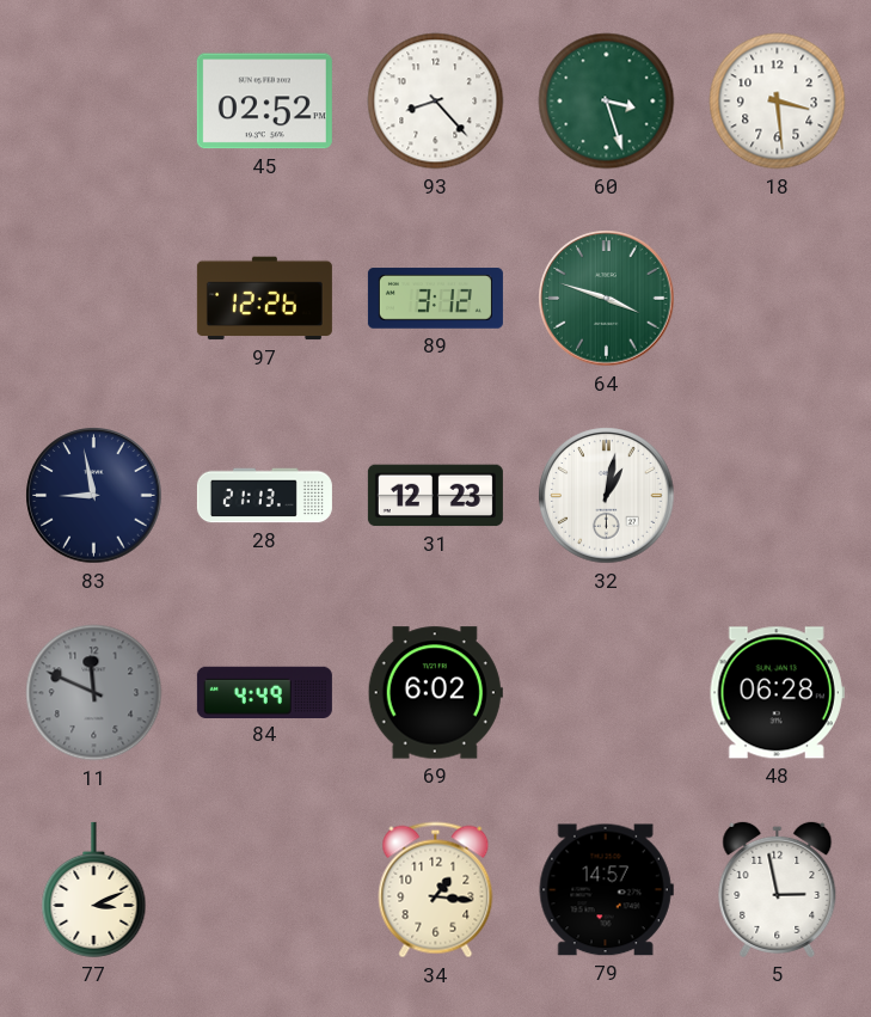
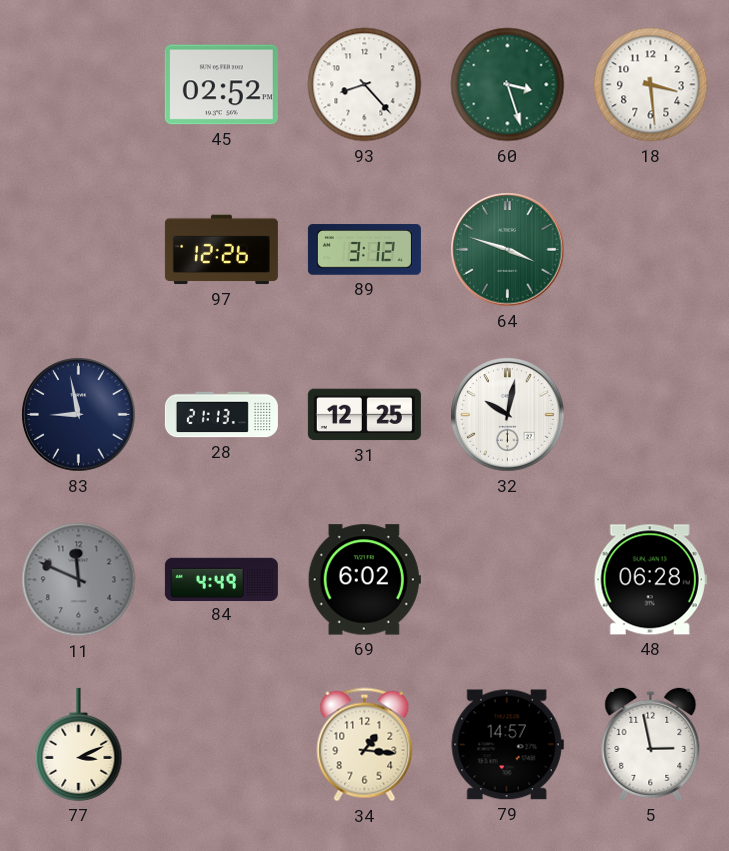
31: 12:23 -> 12:25 (364, 415)
32: 1:02 -> 10:02 (508, 415)
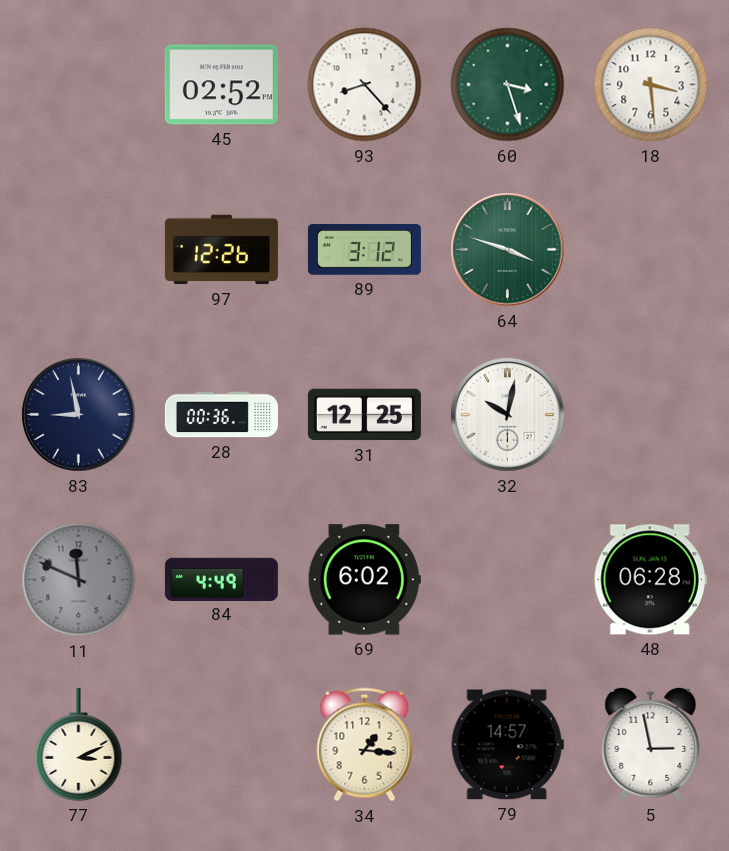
28: 21:13 -> 00:36 (221, 415)
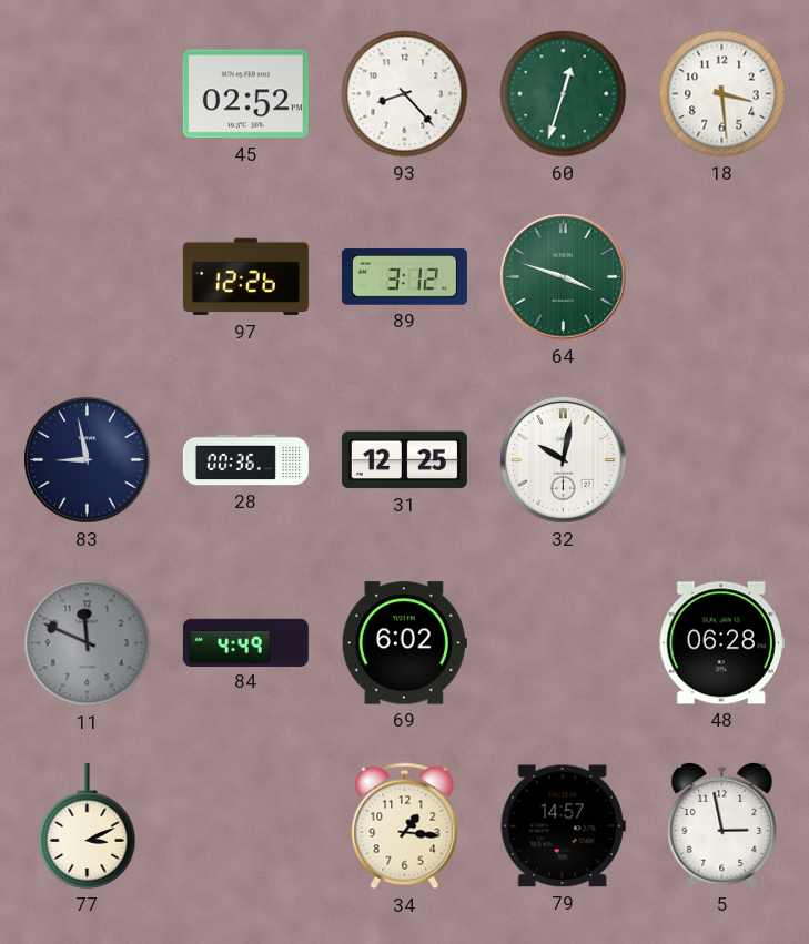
60: 3:27 -> 12:33 (564, 94)
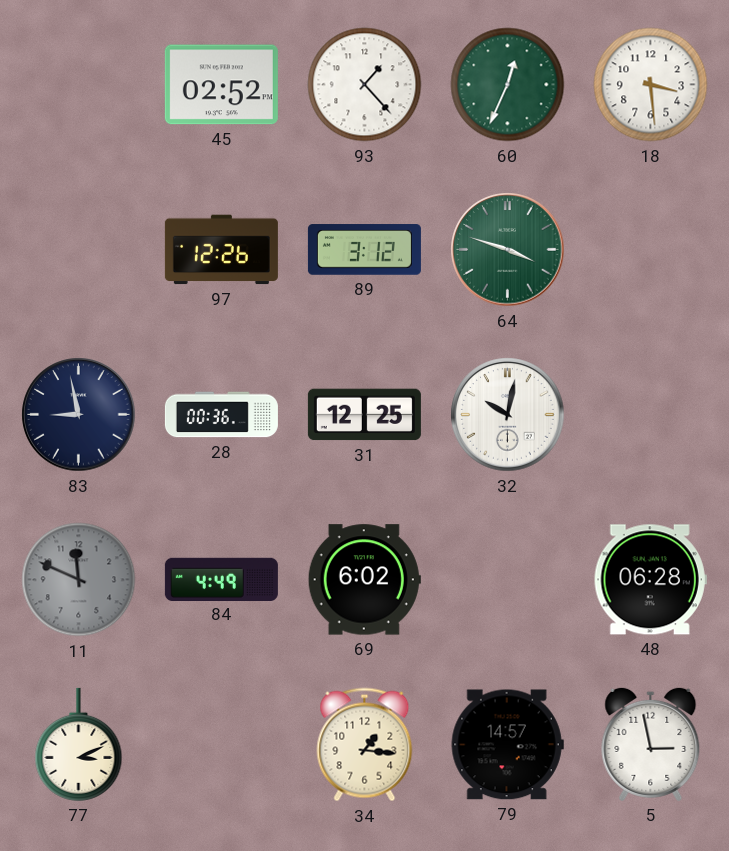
93: 8:23 -> 1:23 (365, 85)
60: 12:33 -> 12:34 (508, 85)
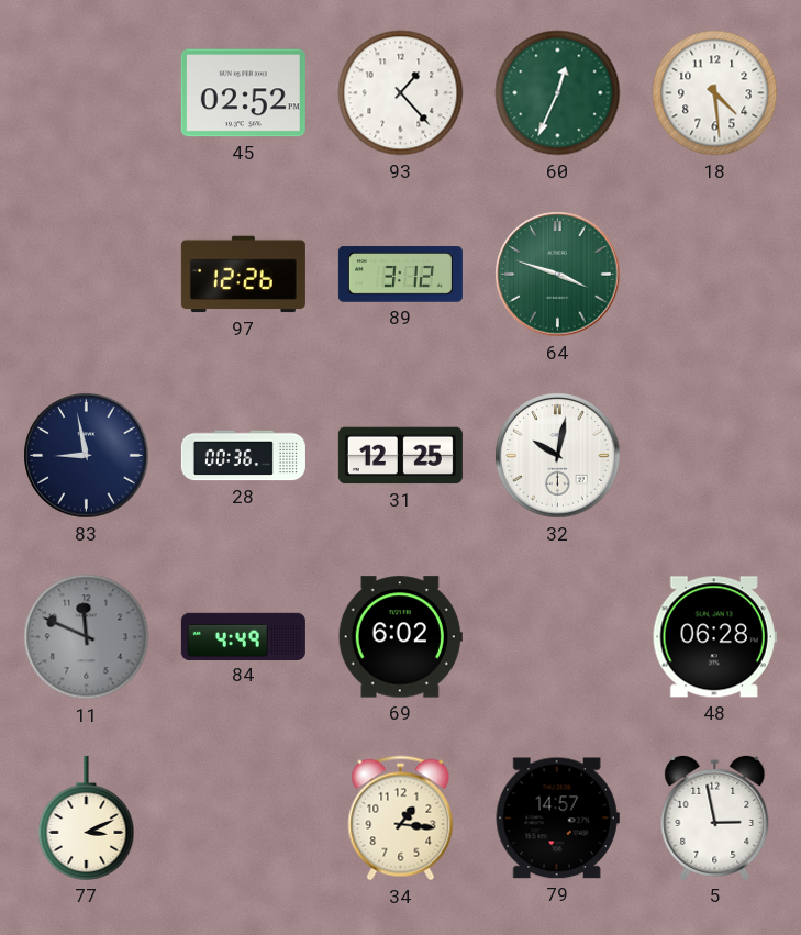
18: 3:29 -> 4:29 (715, 93)
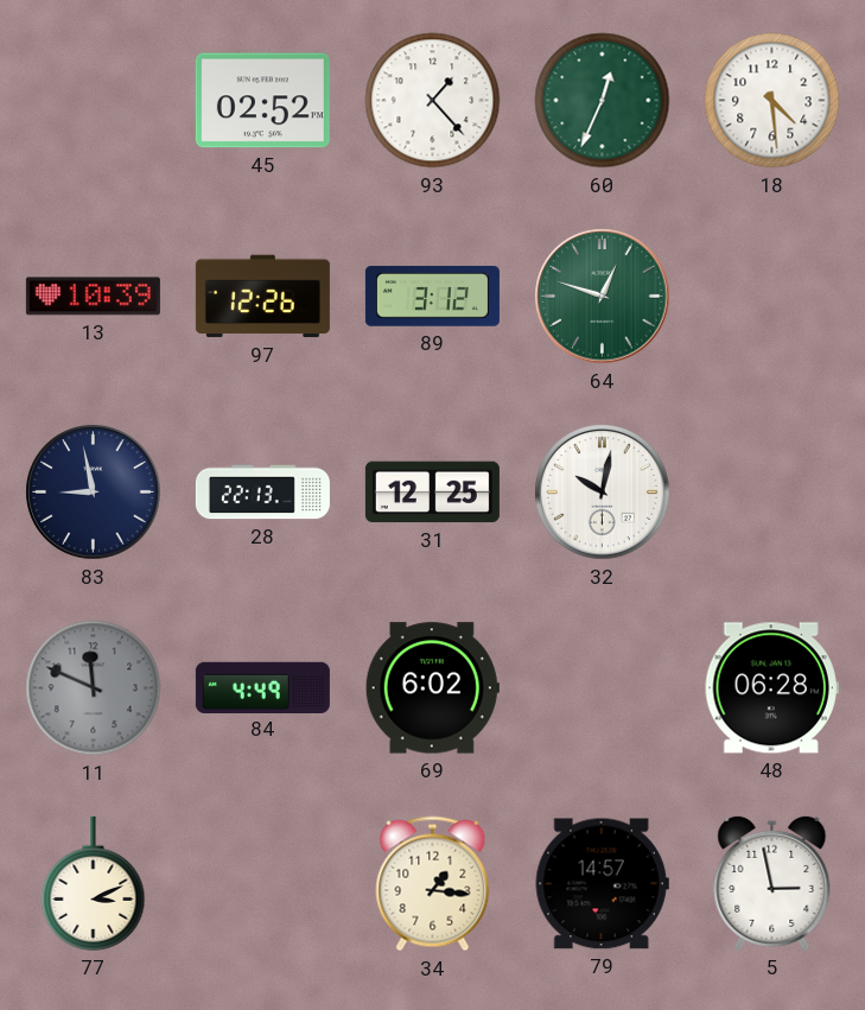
13: none -> 10:39 (93, 297)
64: 3:48 -> 12:48 (603, 297)
28: 00:36 -> 22:13 (262, 493)
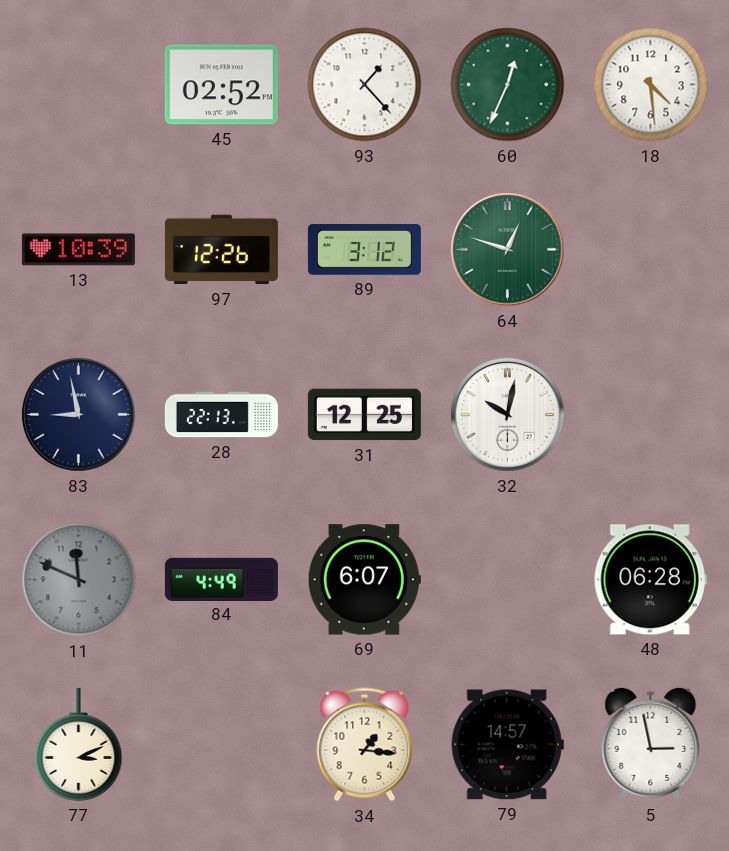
69: 6:02 -> 6:07 (364, 580)
